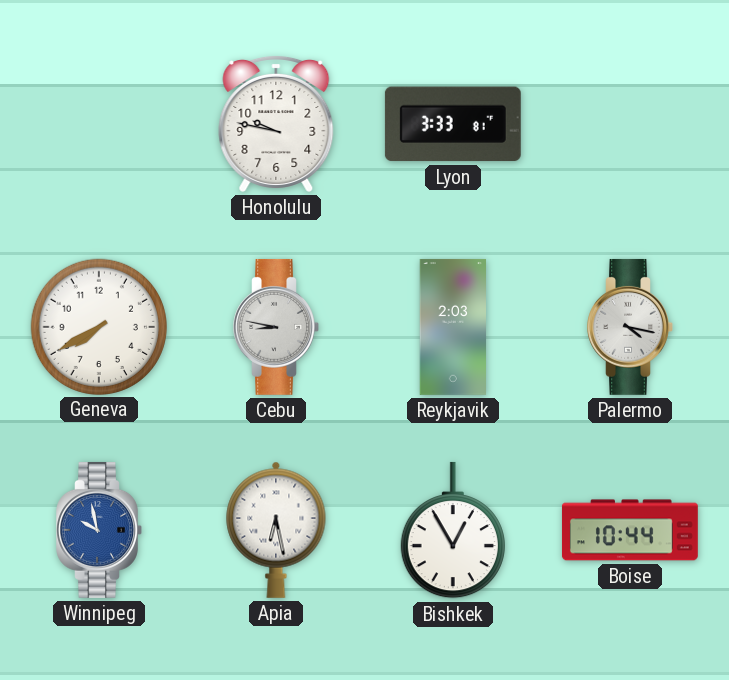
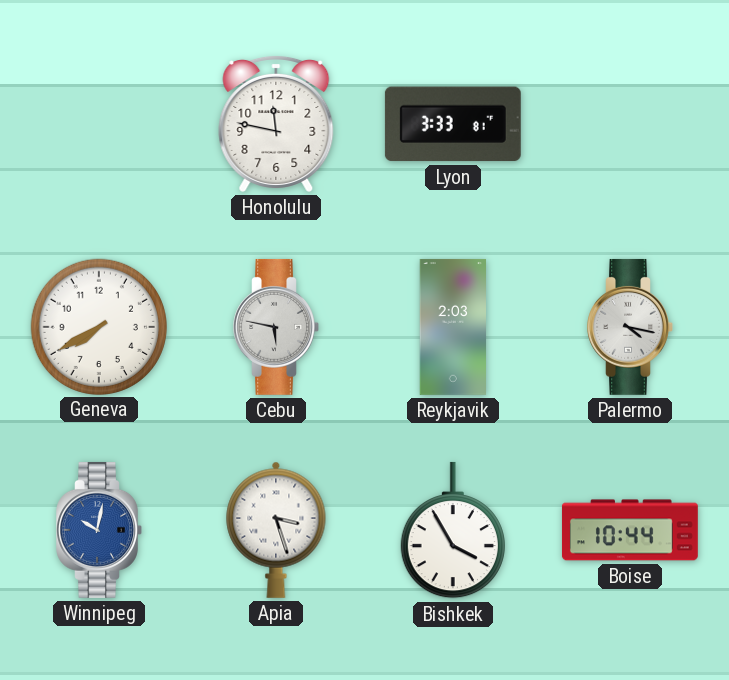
Honolulu: 9:47 -> 11:47 (276, 123)
Cebu: 8:47 -> 5:47 (276, 327)
Winnipeg: 9:58 -> 10:02 (99, 530)
Apia: 6:28 -> 3:27 (276, 530)
Bishkek: 12:55 -> 3:55 (453, 530)
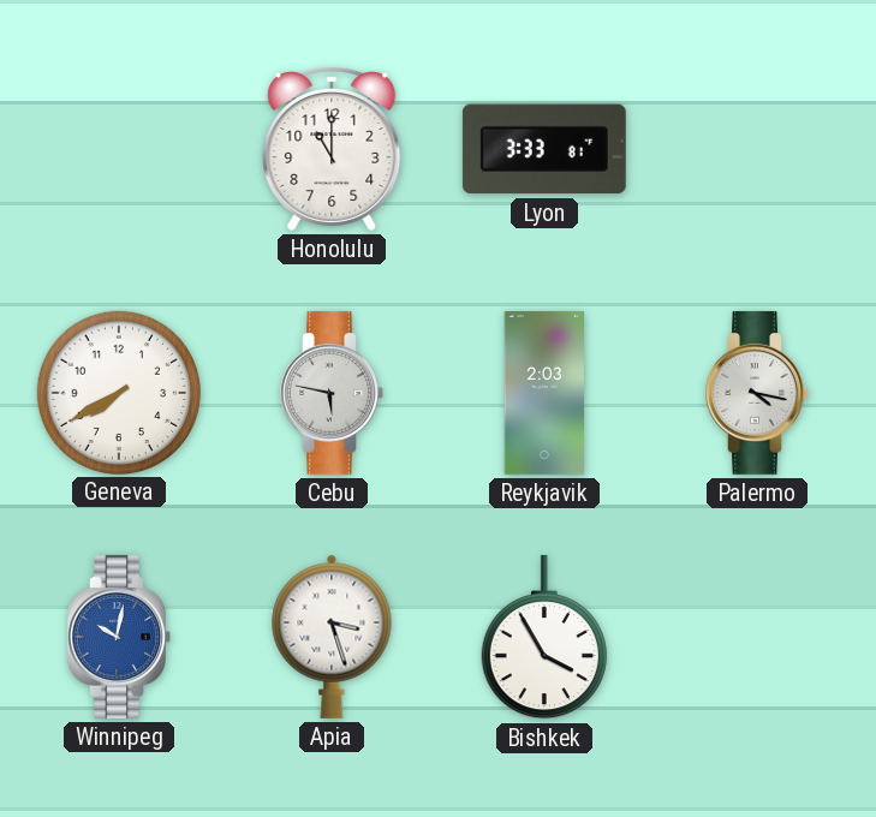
Honolulu: 11:47 -> 11:00 (332, 148)
Boise: 10:44 -> none (630, 530)
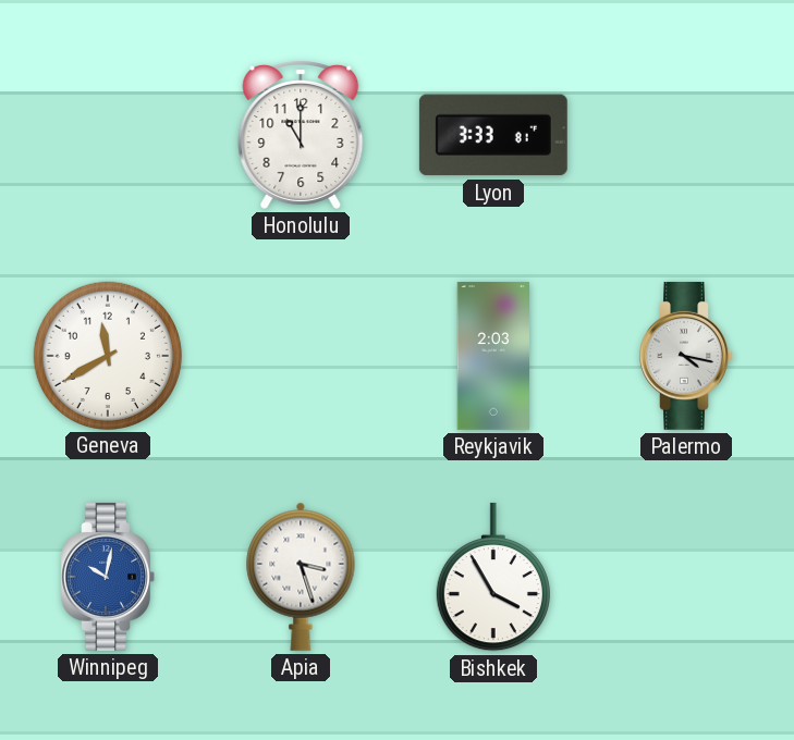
Geneva: 7:40 -> 11:40 (107, 355)
Cebu: 5:47 -> none (332, 393)
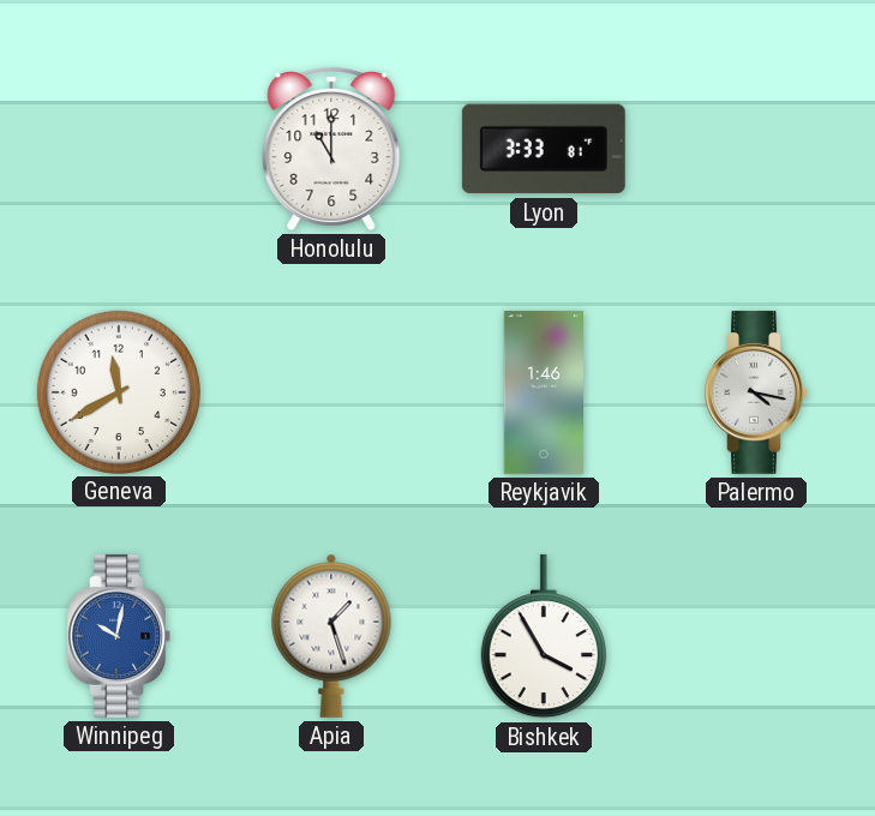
Reykjavik: 2:03 -> 1:46 (544, 392)
Apia: 3:27 -> 1:27 (331, 636)
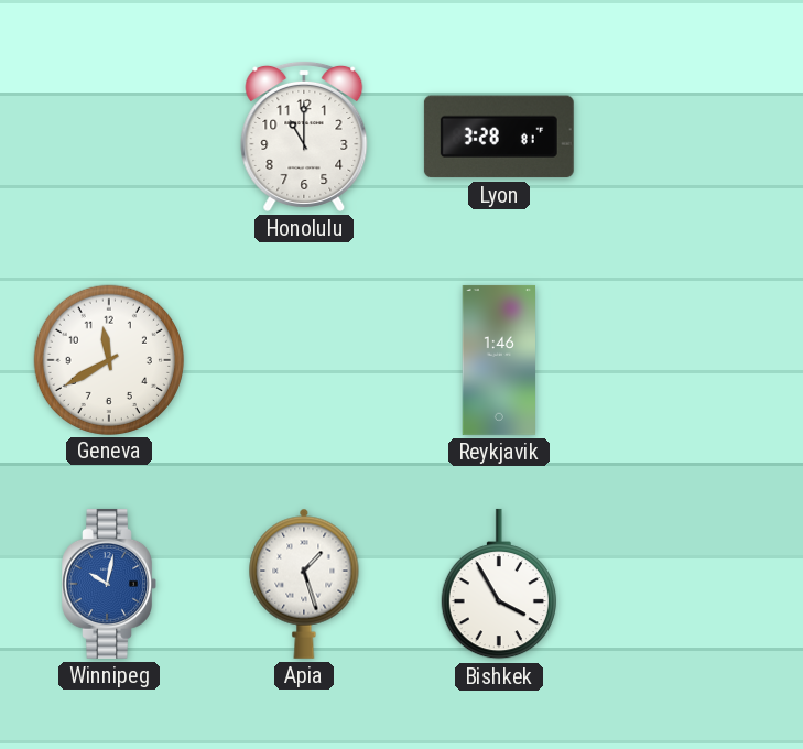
Lyon: 3:33 -> 3:28 (499, 137)
Palermo: 4:17 -> none (756, 392)
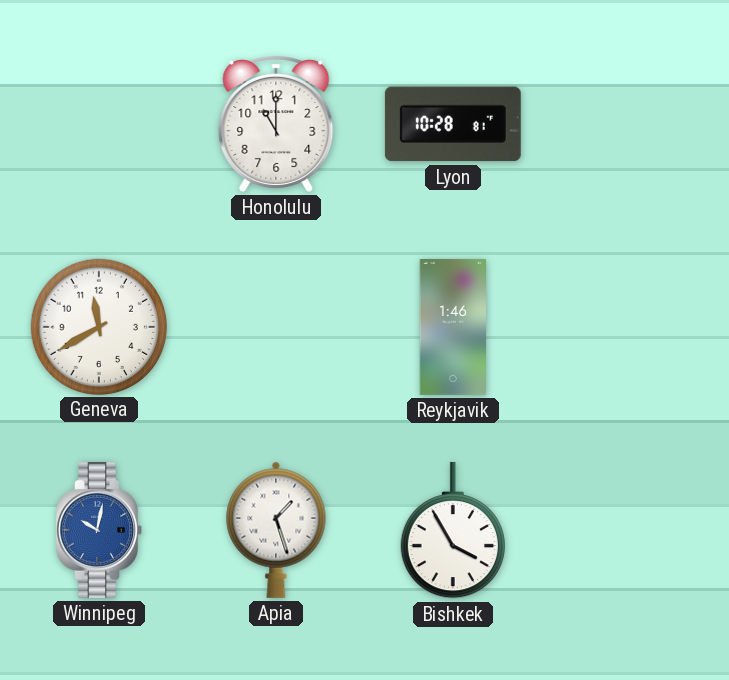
Lyon: 3:28 -> 10:28 (453, 124)
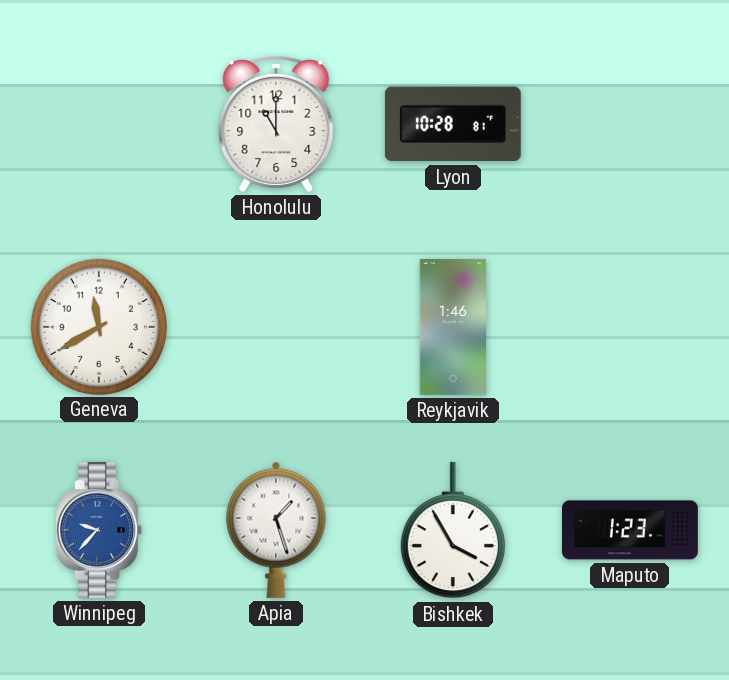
Winnipeg: 10:02 -> 9:37 (99, 530)
Maputo: none -> 1:23 (631, 530)
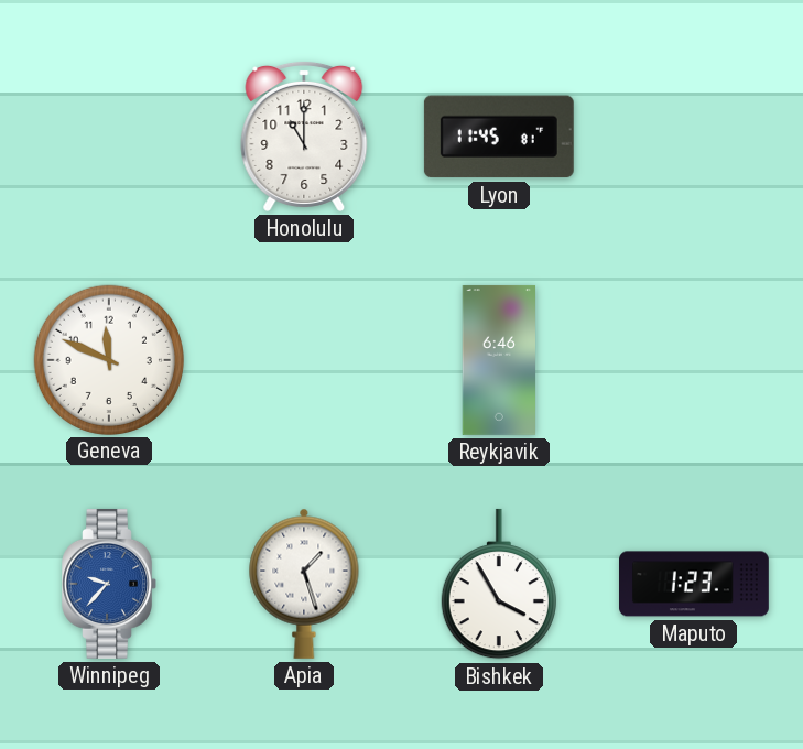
Lyon: 10:28 -> 11:45 (499, 137)
Geneva: 11:40 -> 11:49 (108, 359)
Reykjavik: 1:46 -> 6:46 (499, 360)
